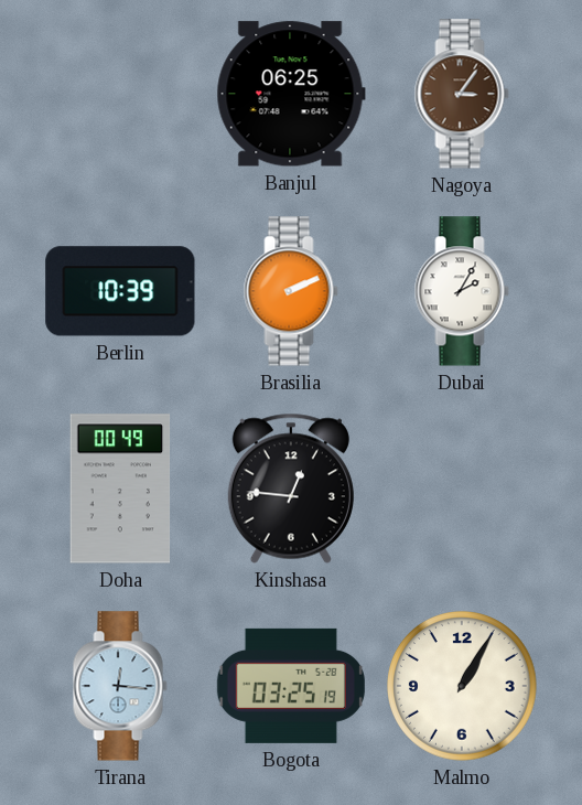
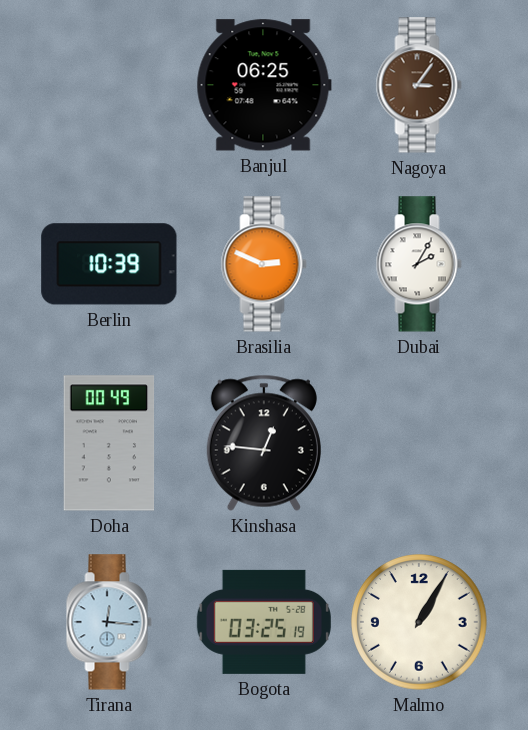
Brasilia: 2:11 -> 2:49 (264, 264)
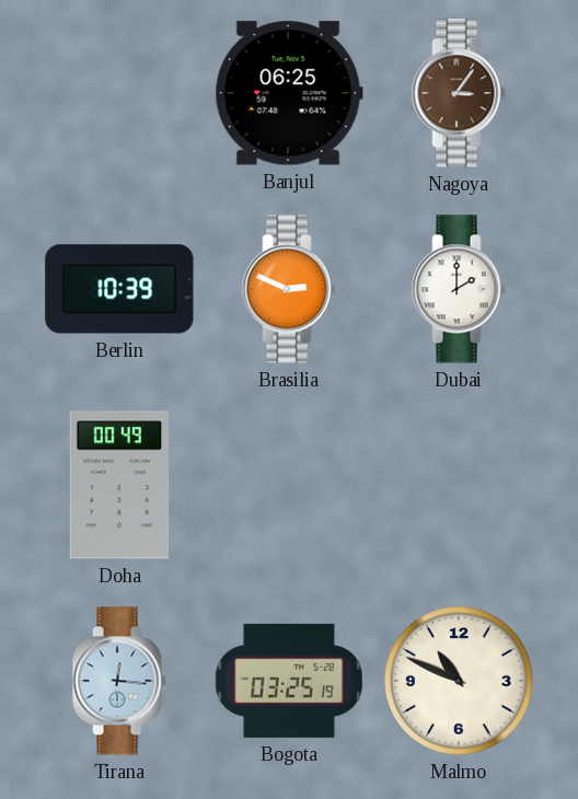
Dubai: 2:05 -> 2:00 (459, 289)
Kinshasa: 12:46 -> none (264, 443)
Malmo: 1:05 -> 10:49 (460, 682)
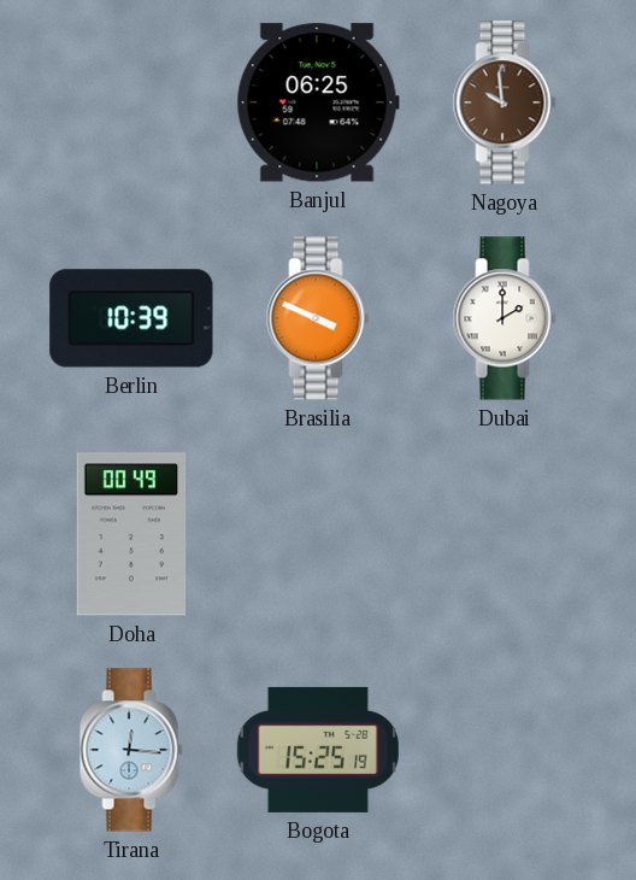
Nagoya: 3:06 -> 9:59 (505, 102)
Brasilia: 2:49 -> 3:49 (318, 318)
Bogota: 03:25 -> 15:25 (318, 750)
Malmo: 10:49 -> none (460, 682)
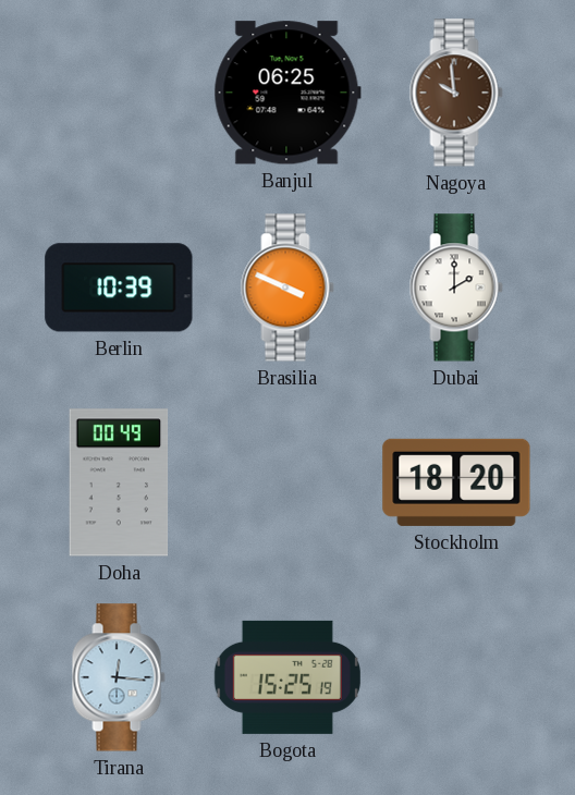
Stockholm: none -> 18:20 (456, 482)
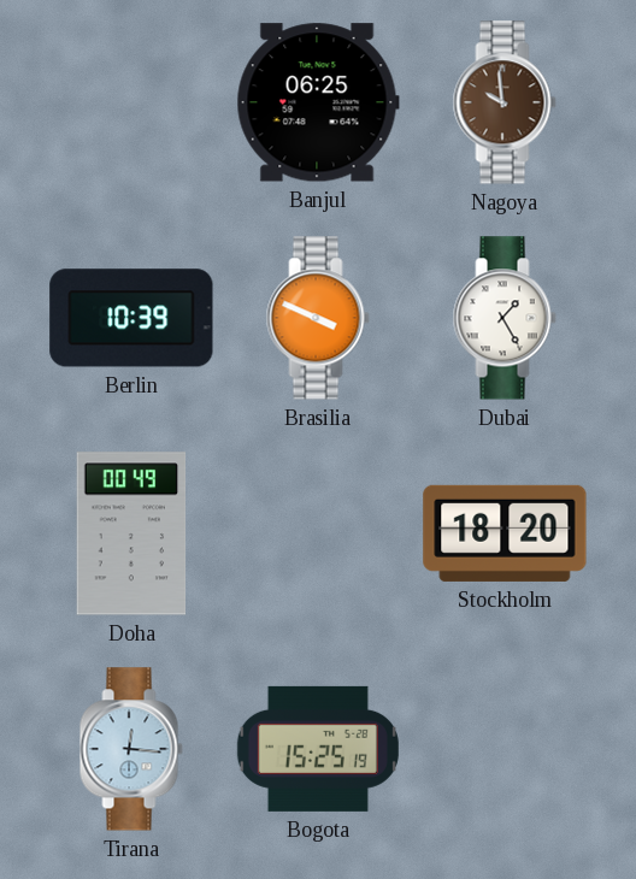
Dubai: 2:00 -> 1:25 (505, 318)
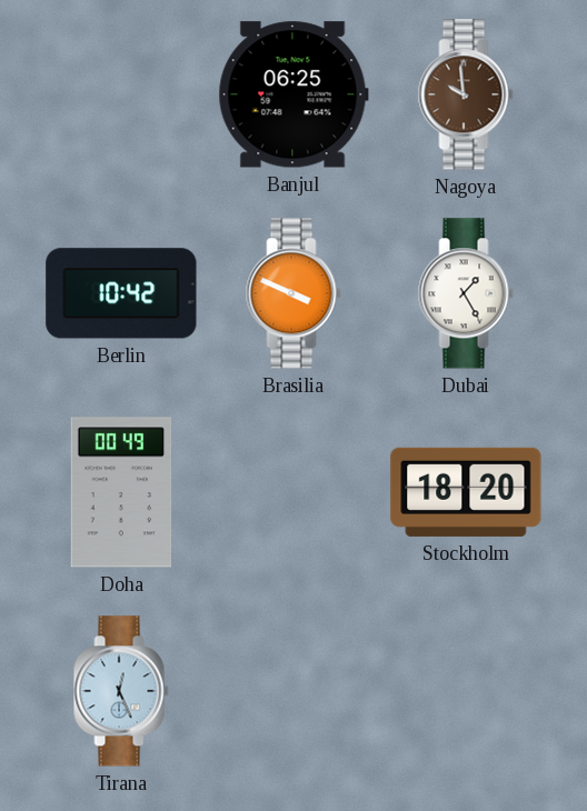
Berlin: 10:39 -> 10:42 (121, 293)
Tirana: 12:16 -> 12:26 (121, 691)
Bogota: 15:25 -> none (318, 749)
